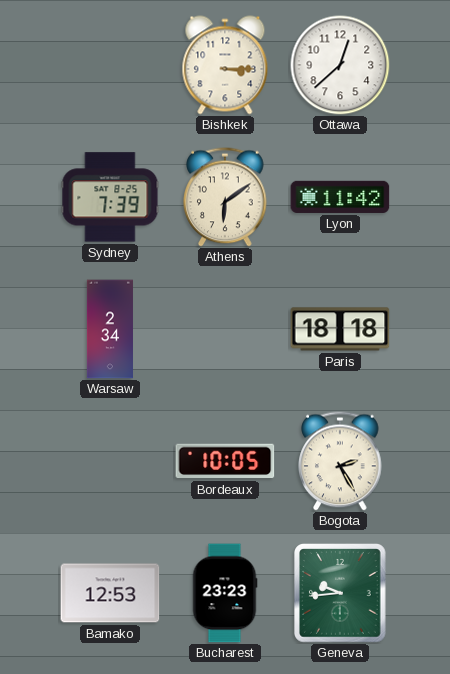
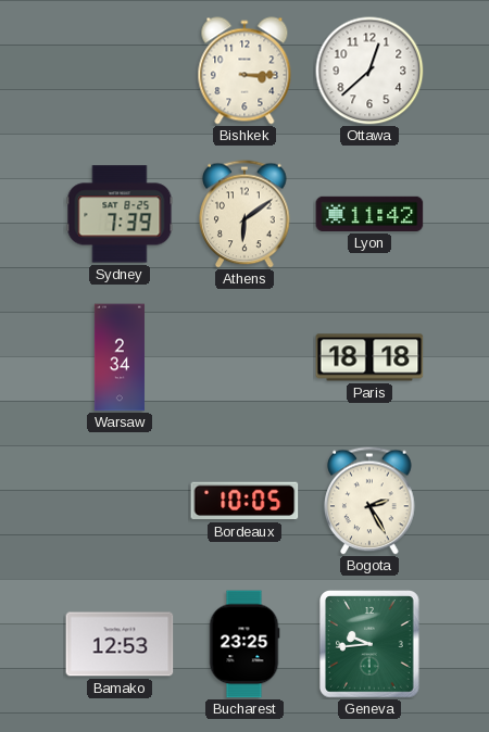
Bucharest: 23:23 -> 23:25 (244, 644)
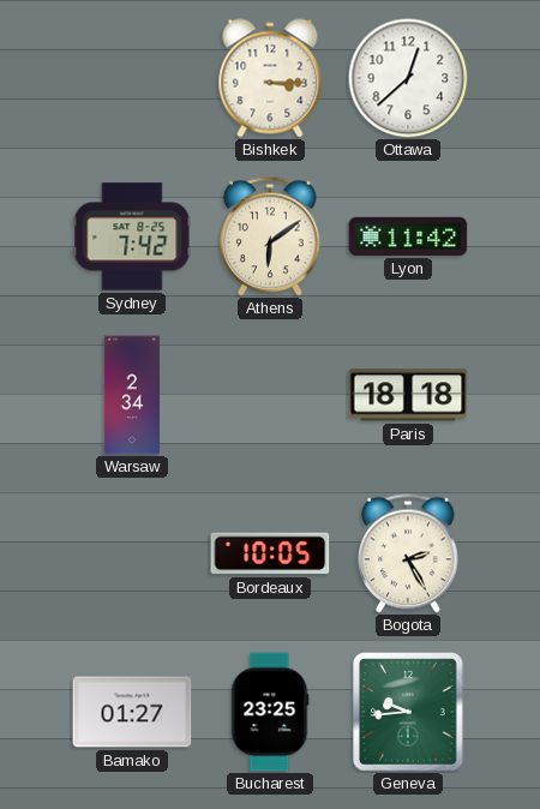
Sydney: 7:39 -> 7:42 (132, 236)
Bamako: 12:53 -> 01:27 (132, 712)
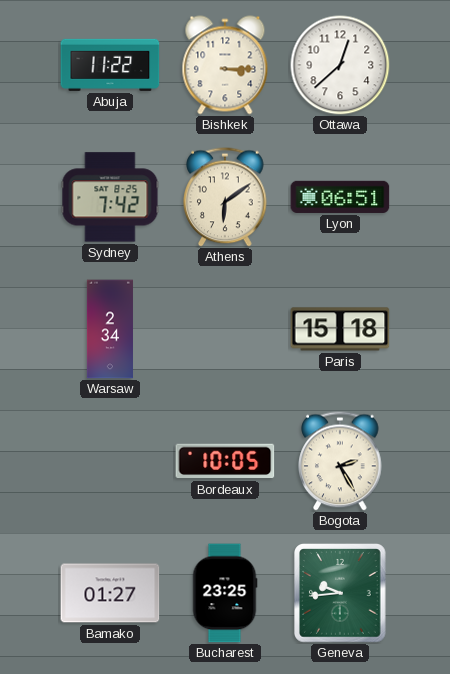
Abuja: none -> 11:22 (110, 65)
Lyon: 11:42 -> 06:51 (340, 197)
Paris: 18:18 -> 15:18 (340, 329)
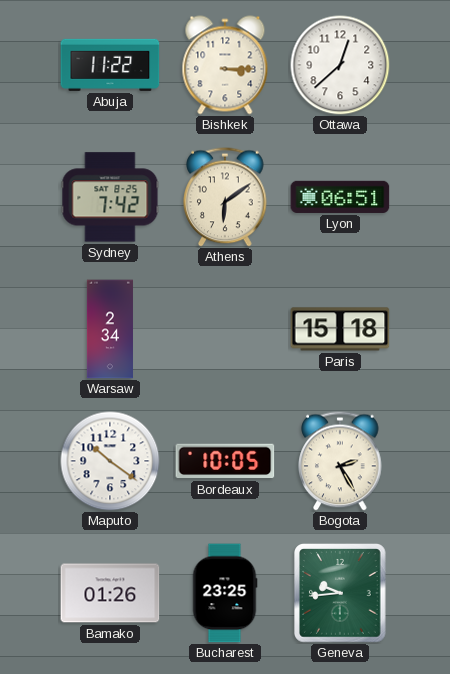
Maputo: none -> 10:21 (110, 461)
Bamako: 01:27 -> 01:26 (110, 593)
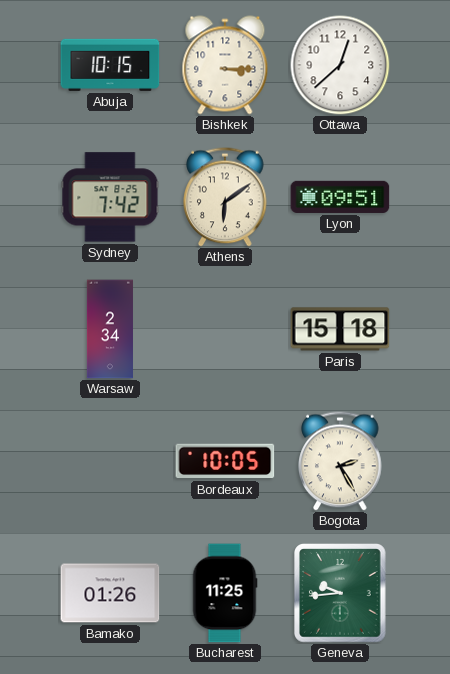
Abuja: 11:22 -> 10:15 (110, 65)
Lyon: 06:51 -> 09:51 (340, 197)
Maputo: 10:21 -> none (110, 461)
Bucharest: 23:25 -> 11:25 (225, 593)
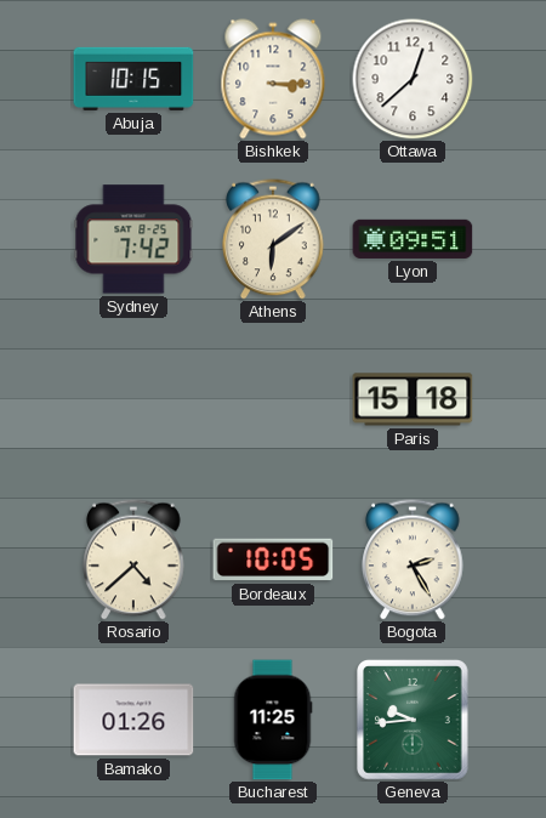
Warsaw: 2:34 -> none (110, 329)
Rosario: none -> 4:38 (133, 559)
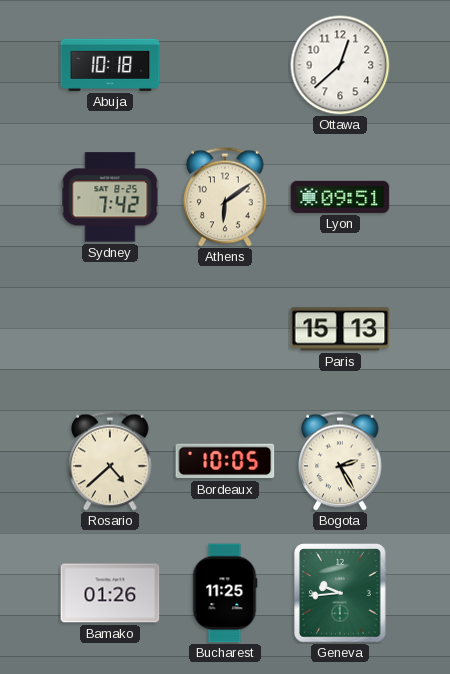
Abuja: 10:15 -> 10:18 (110, 65)
Bishkek: 3:15 -> none (273, 79)
Paris: 15:18 -> 15:13 (340, 329)
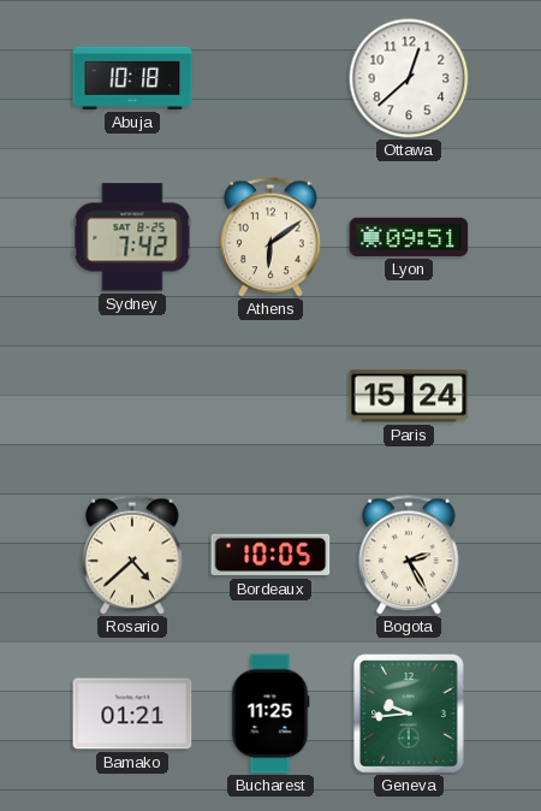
Paris: 15:13 -> 15:24 (409, 396)
Bamako: 01:26 -> 01:21 (132, 714)
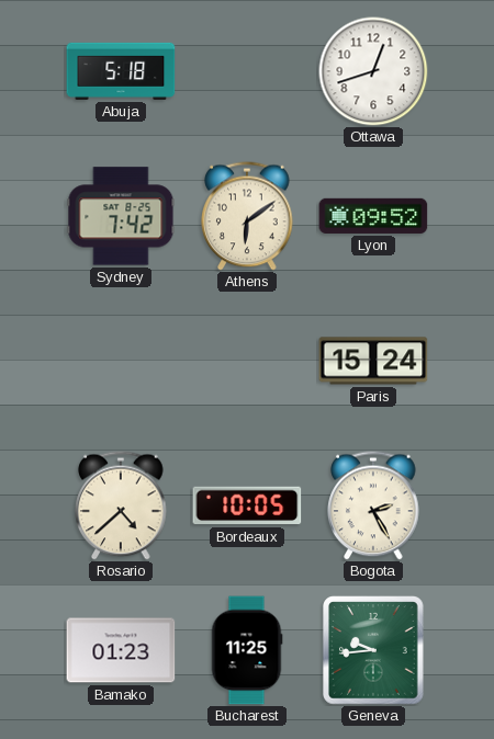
Abuja: 10:18 -> 5:18 (121, 71)
Ottawa: 12:38 -> 12:42 (373, 71)
Lyon: 09:51 -> 09:52 (373, 216)
Bamako: 01:21 -> 01:23 (121, 650)
